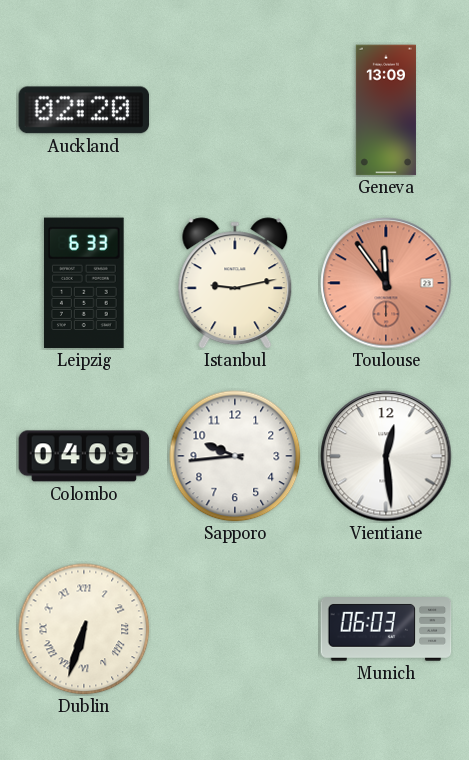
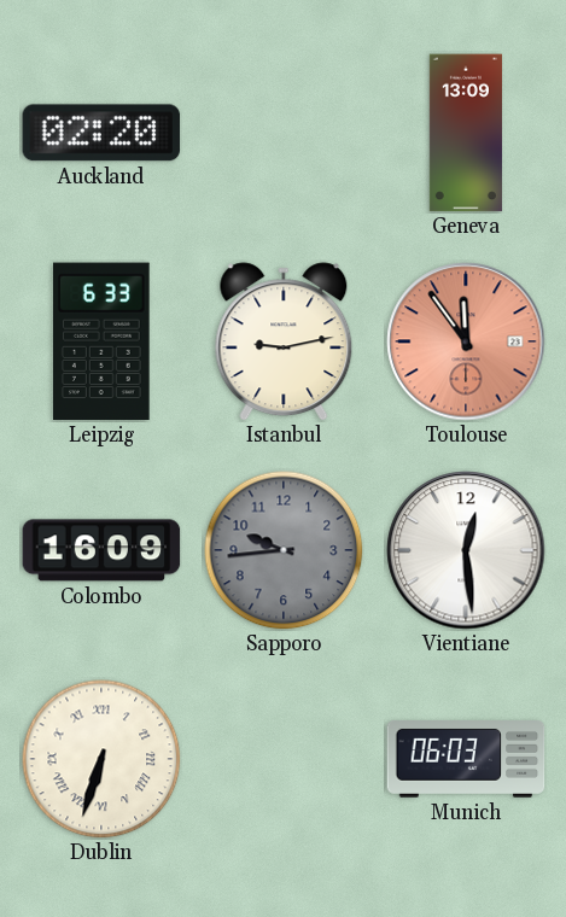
Colombo: 04:09 -> 16:09 (101, 550)
Sapporo dial: white -> grey (284, 550)
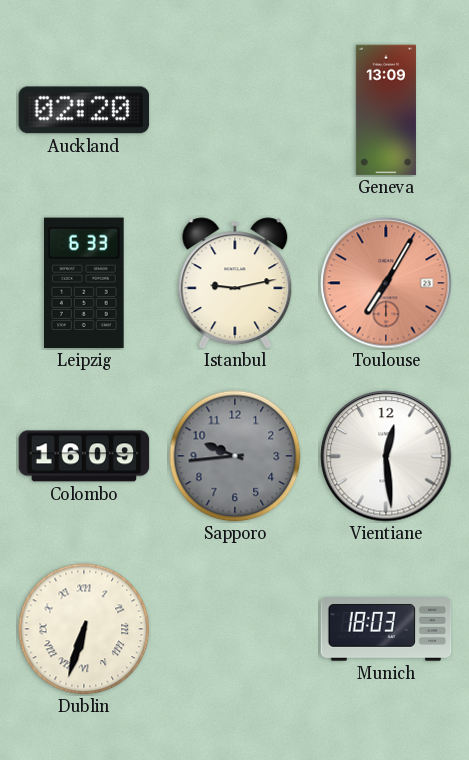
Toulouse: 11:54 -> 7:05 (386, 283)
Munich: 06:03 -> 18:03 (386, 630)
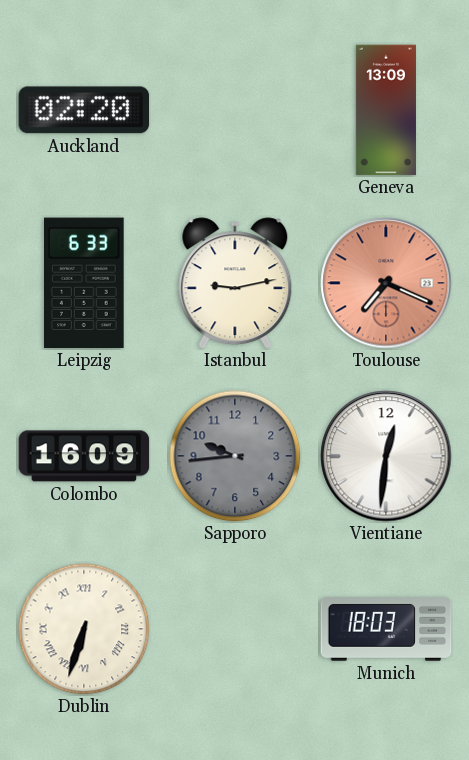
Toulouse: 7:05 -> 7:19 (386, 283)
Vientiane: 12:29 -> 12:31 (386, 456)
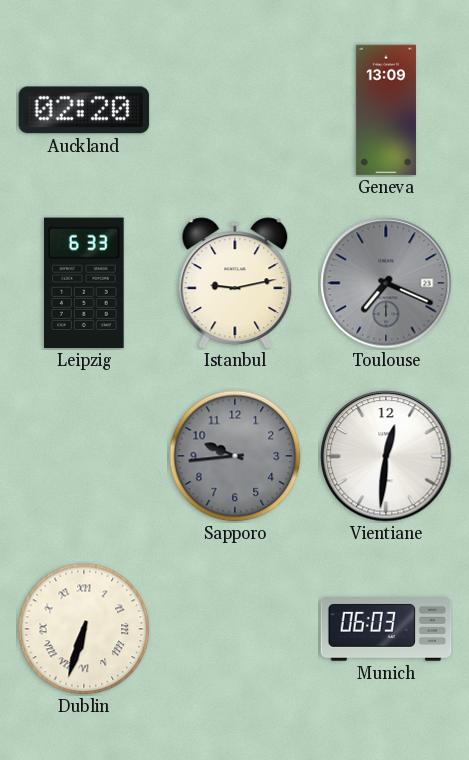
Toulouse dial: salmon -> grey (386, 283)
Colombo: 16:09 -> none (84, 456)
Munich: 18:03 -> 06:03 (386, 630)
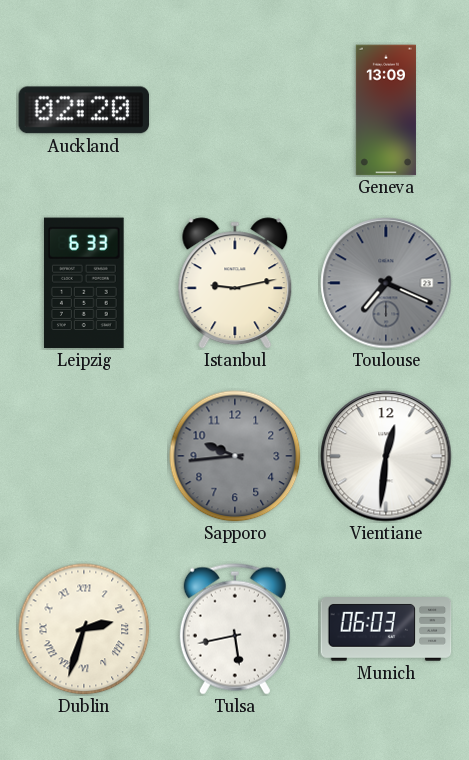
Dublin: 6:33 -> 2:33 (84, 629)
Tulsa: none -> 5:43 (235, 629)
